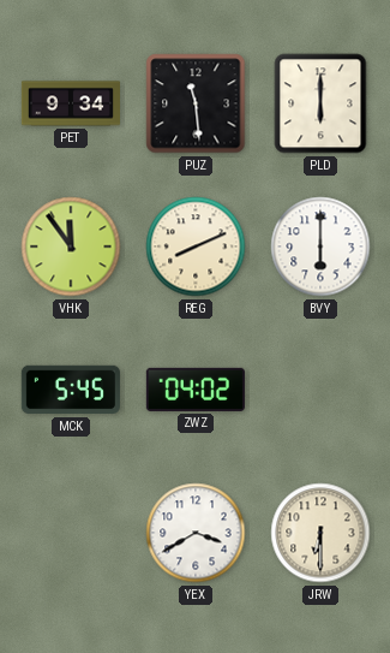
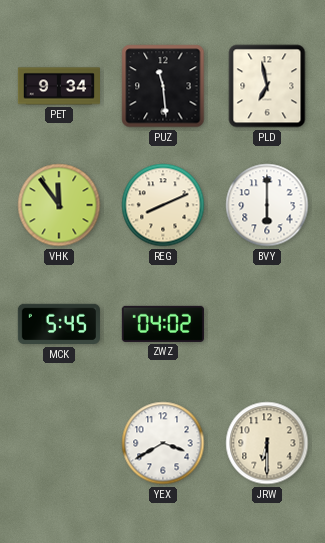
PLD: 6:00 -> 6:58 (267, 86)
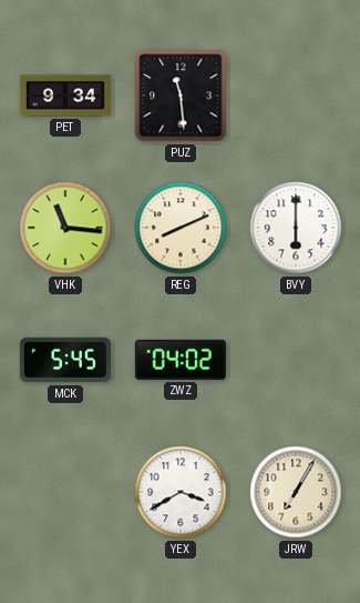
PLD: 6:58 -> none (267, 86)
VHK: 11:54 -> 11:16 (65, 228)
JRW: 6:30 -> 7:05 (296, 492)
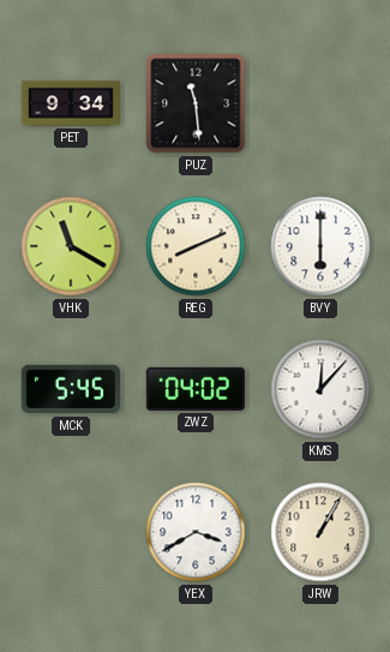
VHK: 11:16 -> 11:20 (71, 246)
KMS: none -> 12:07 (320, 389)
JRW: 7:05 -> 1:05 (320, 532)
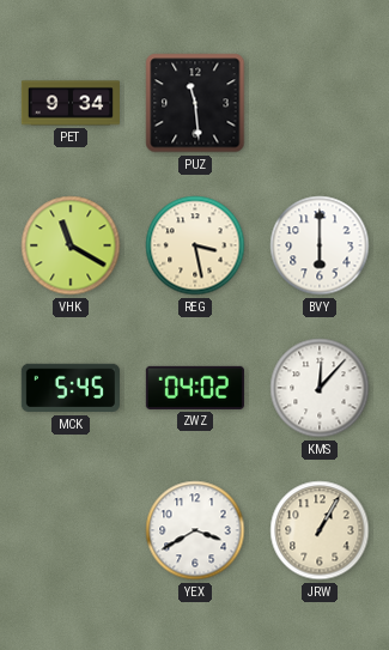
REG: 8:11 -> 3:28 (195, 245)
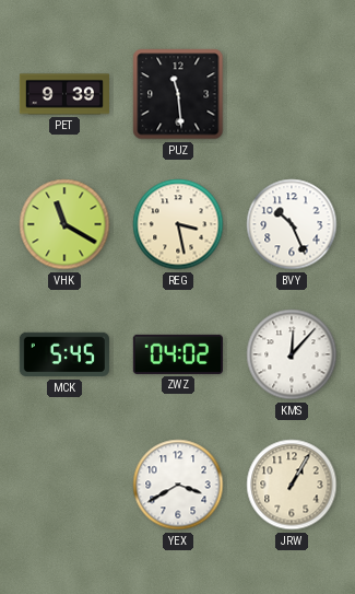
PET: 9:34 -> 9:39 (63, 94)
BVY: 6:00 -> 10:26 (292, 224)
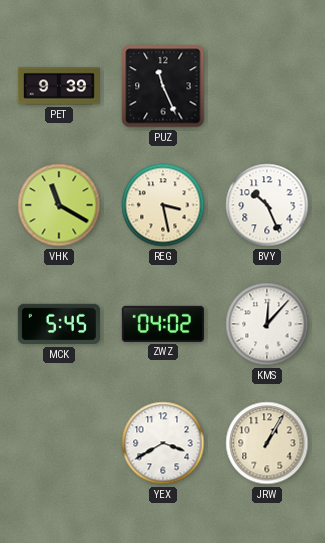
PUZ: 11:29 -> 11:26 (163, 86)
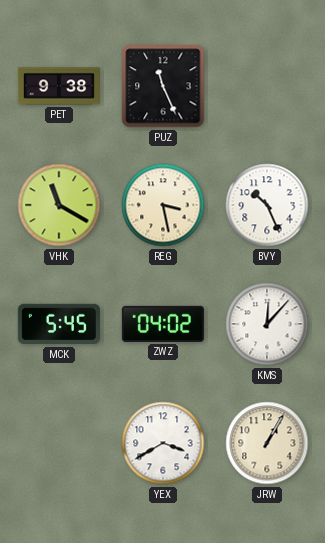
PET: 9:39 -> 9:38 (58, 86)
